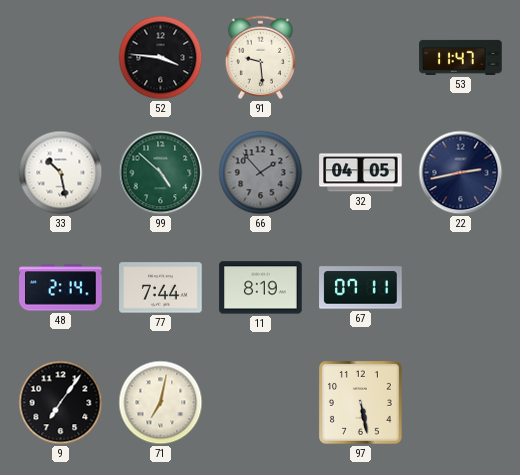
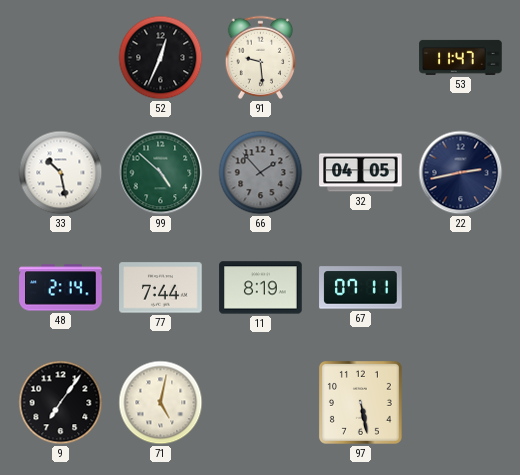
52: 3:46 -> 12:34 (161, 58)
71: 7:02 -> 5:02 (161, 403)
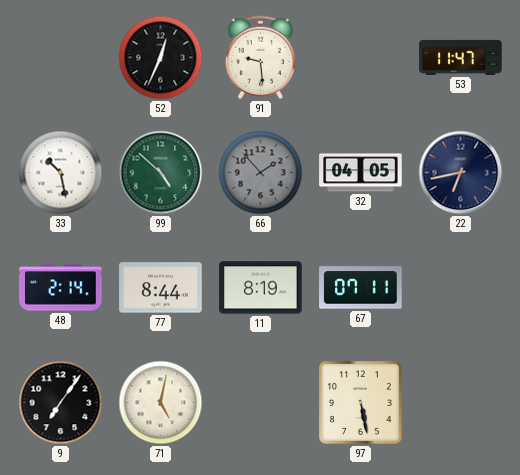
22: 2:43 -> 6:43 (461, 173)
77: 7:44 -> 8:44 (161, 288)
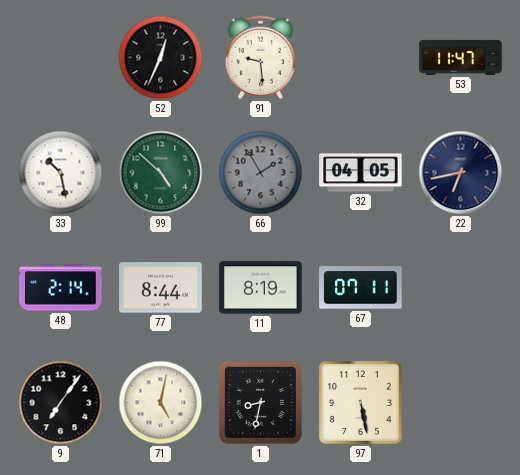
66: 1:53 -> 1:55 (261, 173)
1: none -> 8:32 (260, 402)
